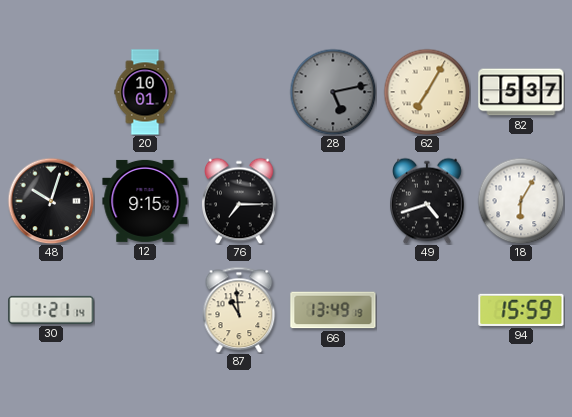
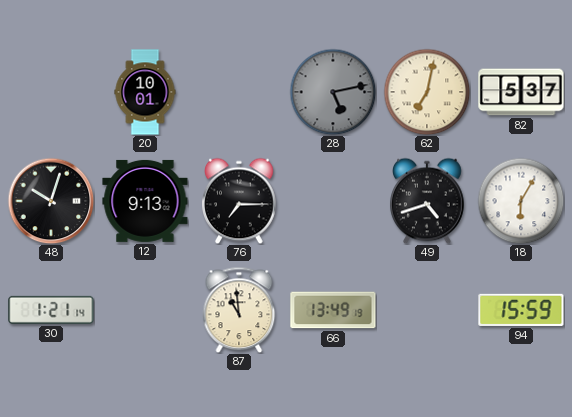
62: 7:05 -> 7:02 (427, 92)
12: 9:15 -> 9:13 (145, 201)
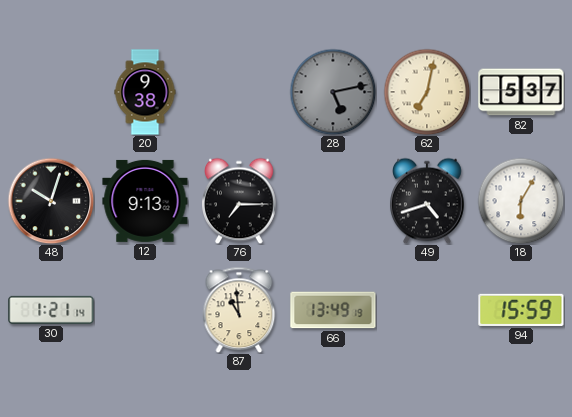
20: 10:01 -> 9:38 (145, 92)
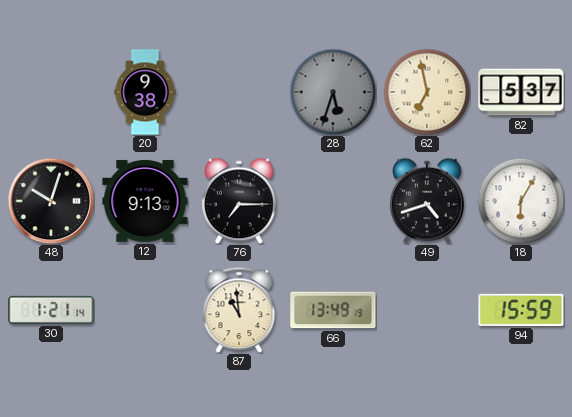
28: 5:13 -> 5:33 (333, 92)
62: 7:02 -> 6:58 (427, 92)
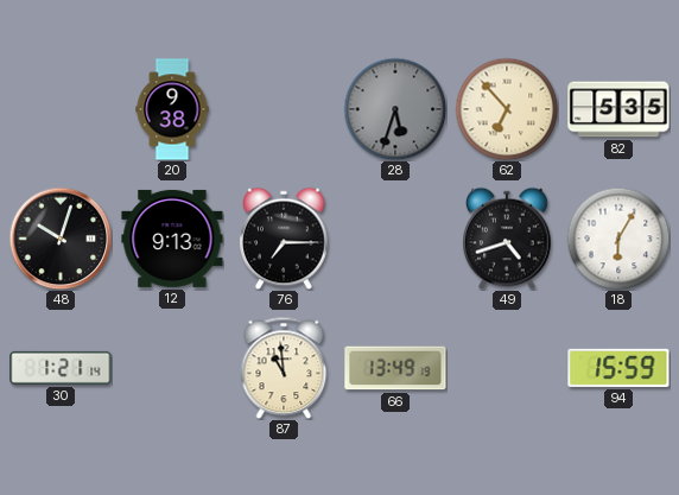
62: 6:58 -> 6:53 (507, 109)
82: 5:37 -> 5:35 (618, 109)
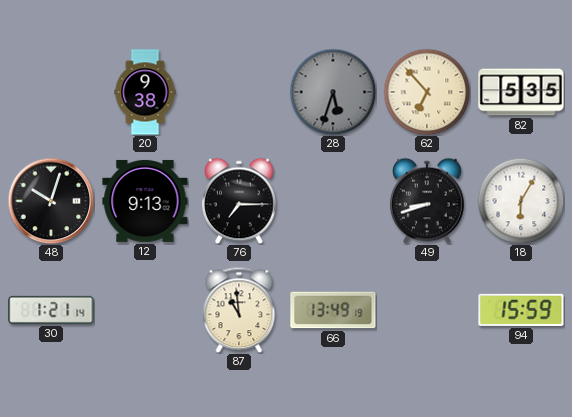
49: 4:42 -> 8:42 (428, 201)
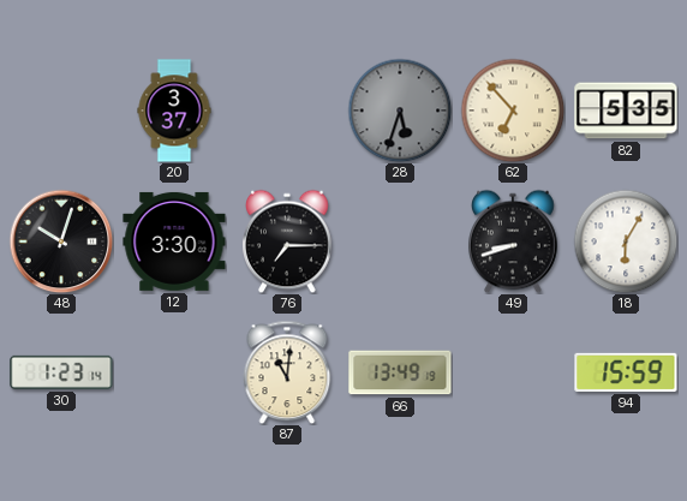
20: 9:38 -> 3:37 (174, 111)
12: 9:13 -> 3:30 (174, 241)
30: 1:21 -> 1:23 (61, 372)
87: 10:59 -> 11:01 (287, 372)
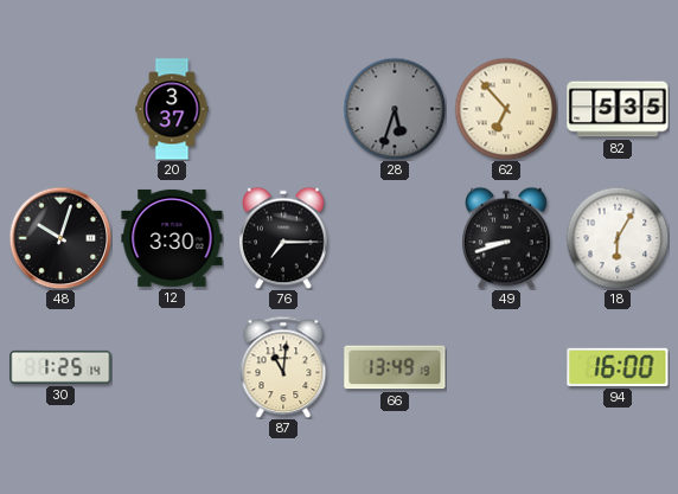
30: 1:23 -> 1:25 (60, 367)
94: 15:59 -> 16:00 (618, 367)
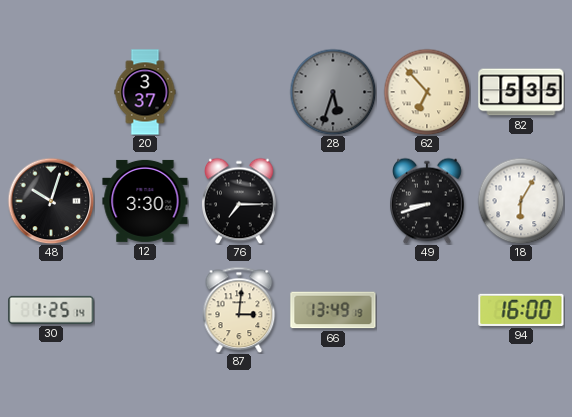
87: 11:01 -> 3:01 (239, 310)
